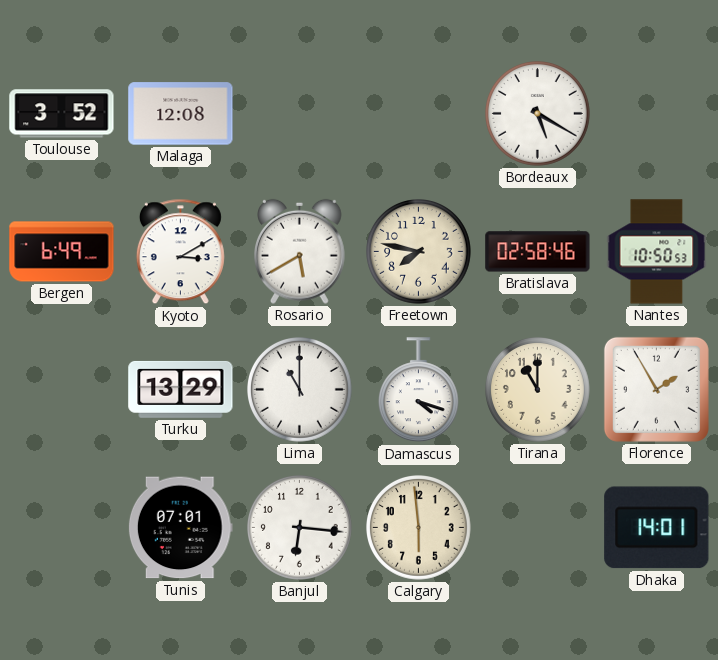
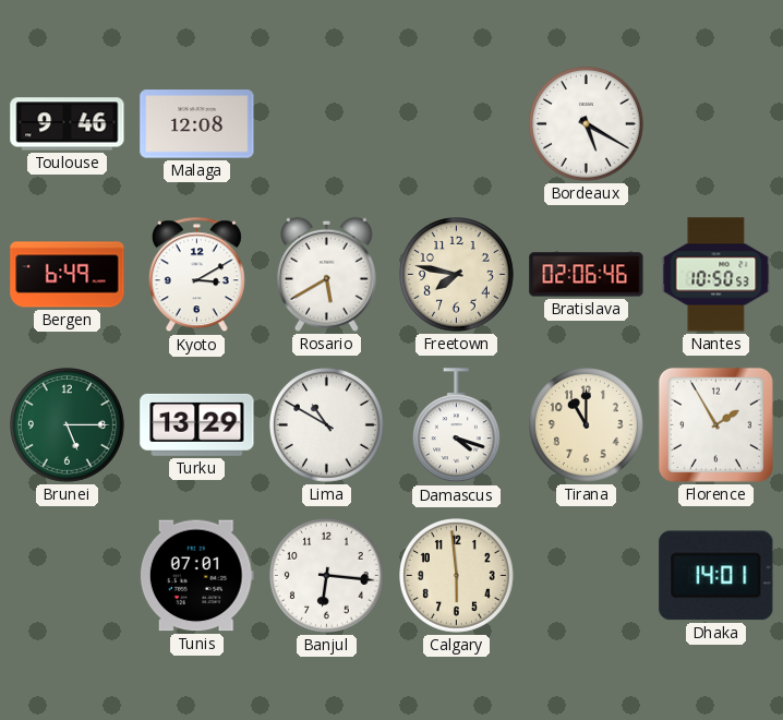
Toulouse: 3:52 -> 9:46 (68, 124)
Bratislava: 02:58 -> 02:06 (587, 275)
Brunei: none -> 5:15 (68, 425)
Lima: 11:00 -> 10:50 (327, 425)
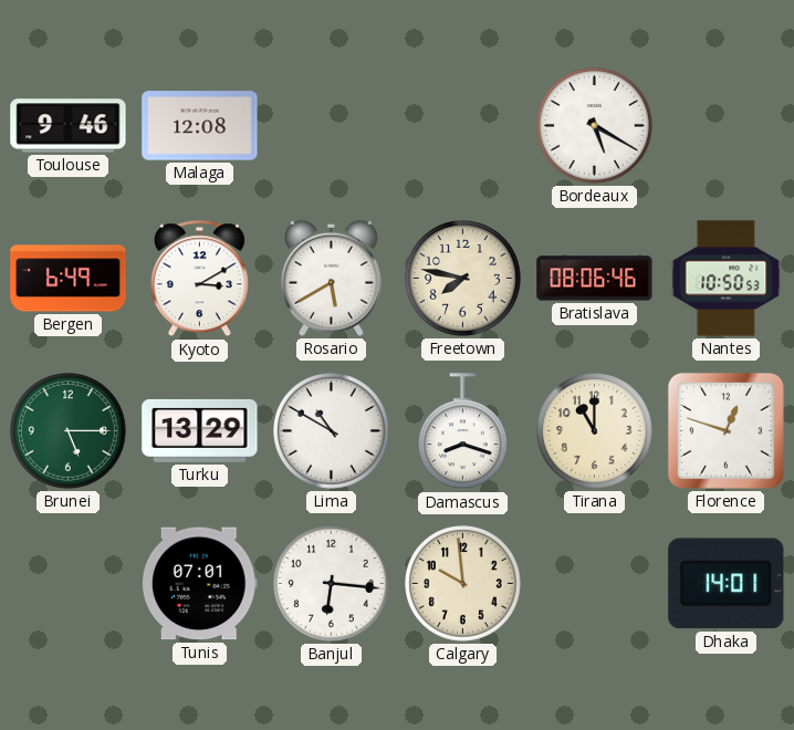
Bratislava: 02:06 -> 08:06 (595, 279)
Damascus: 4:18 -> 8:18 (462, 431)
Florence: 1:55 -> 12:48 (725, 430)
Calgary: 5:59 -> 9:59 (463, 584)
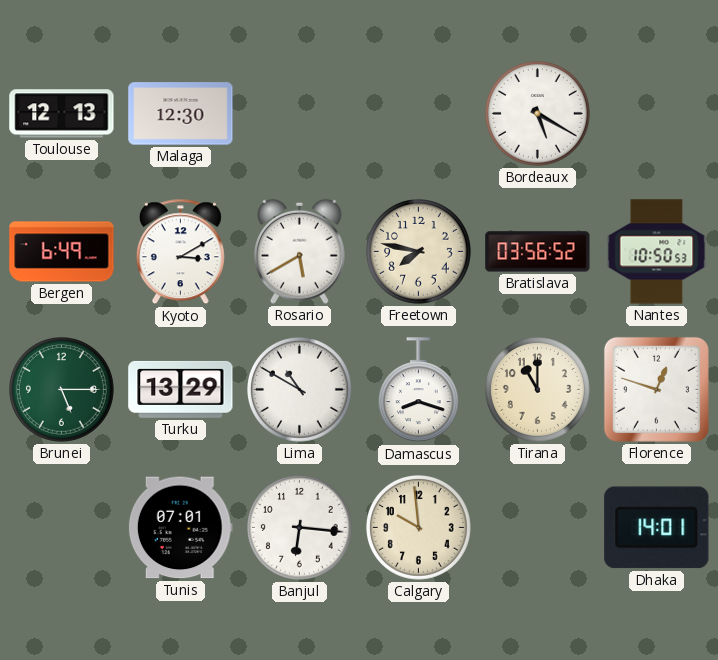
Toulouse: 9:46 -> 12:13 (62, 114)
Malaga: 12:08 -> 12:30 (181, 114)
Bratislava: 08:06 -> 03:56 (538, 252)
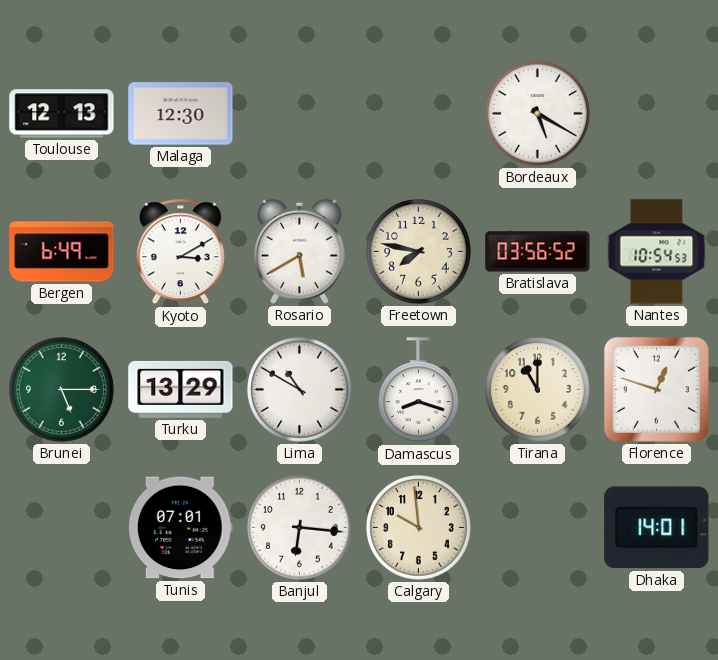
Nantes: 10:50 -> 10:54 (657, 252)
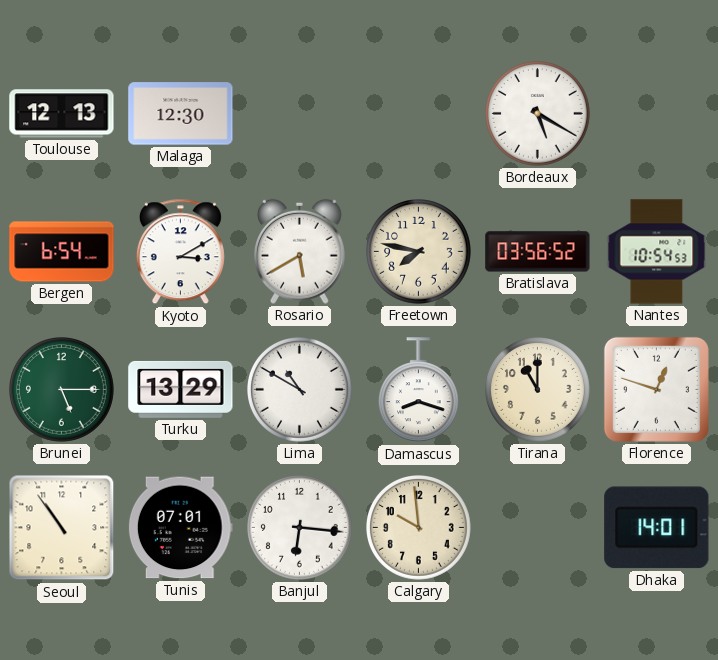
Bergen: 6:49 -> 6:54 (62, 252)
Seoul: none -> 10:54 (62, 528)
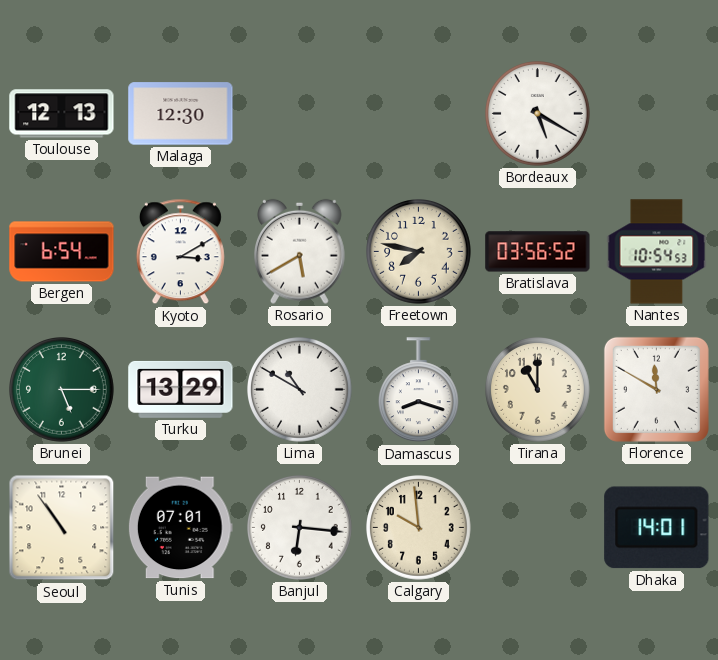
Florence: 12:48 -> 11:50 (656, 389)
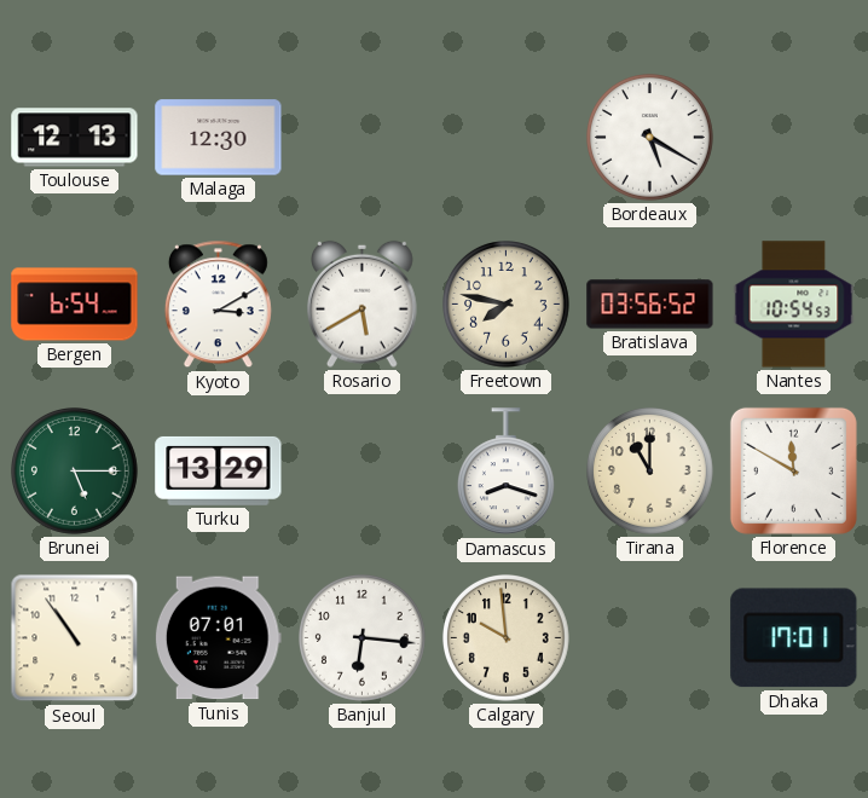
Lima: 10:50 -> none (300, 390)
Dhaka: 14:01 -> 17:01 (794, 638)
